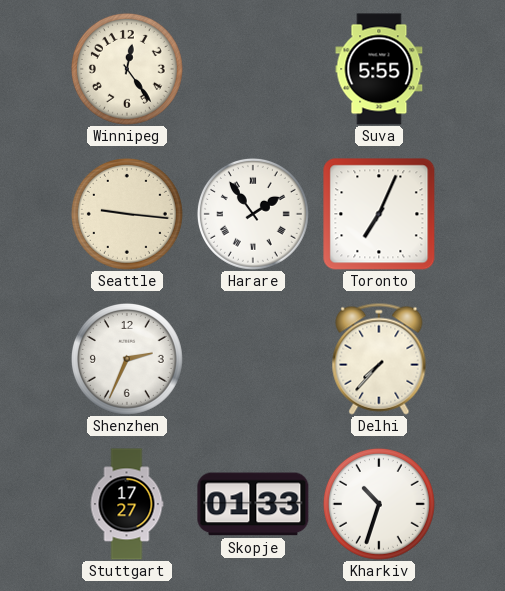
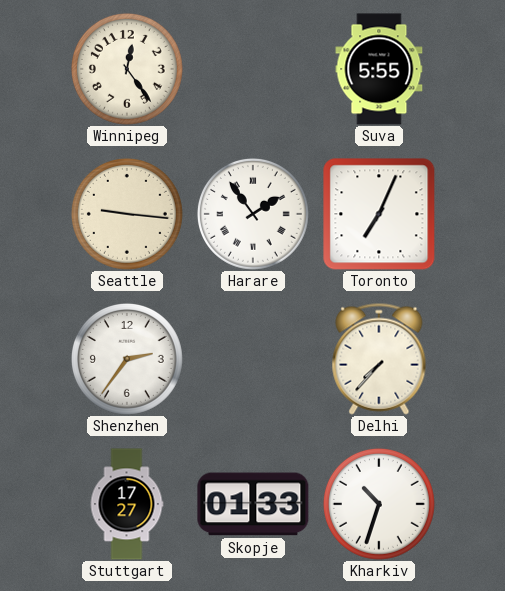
Shenzhen: 2:34 -> 2:36 (127, 359)
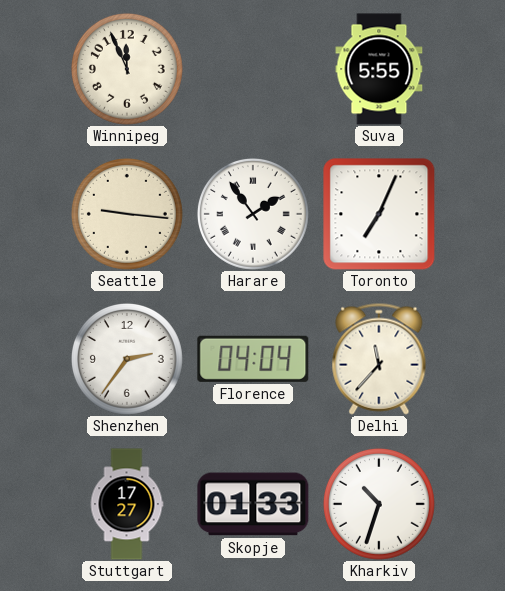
Winnipeg: 12:24 -> 11:56 (127, 69)
Florence: none -> 04:04 (253, 359)
Delhi: 7:37 -> 11:37 (379, 359)
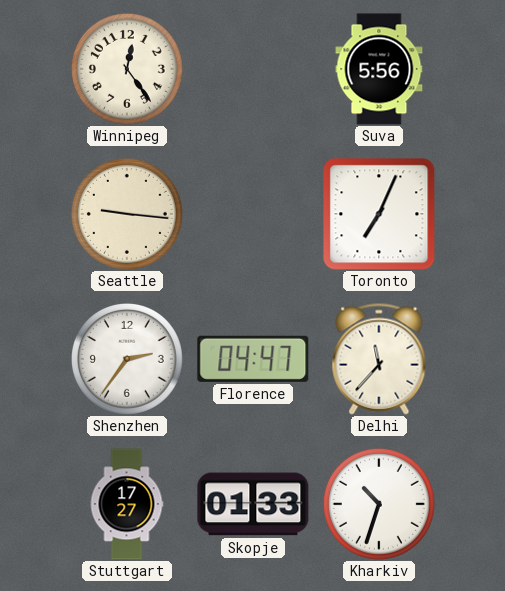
Winnipeg: 11:56 -> 12:24 (127, 69)
Suva: 5:55 -> 5:56 (379, 69)
Harare: 1:54 -> none (253, 214)
Florence: 04:04 -> 04:47 (253, 359)
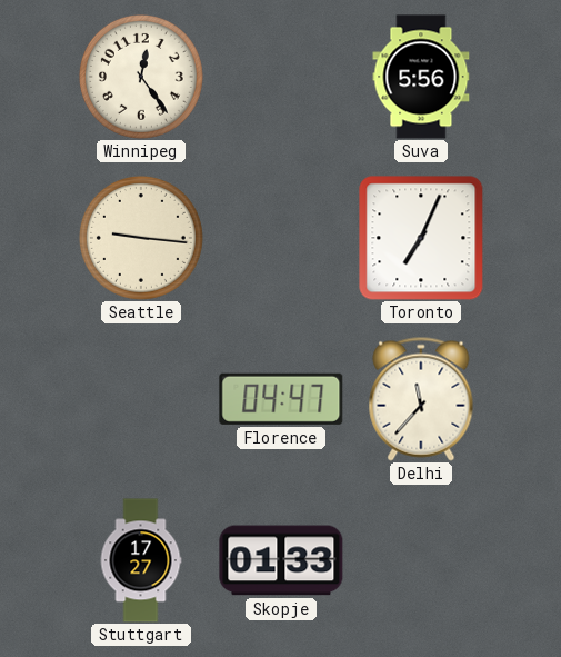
Shenzhen: 2:36 -> none (127, 359)
Kharkiv: 10:33 -> none (379, 504)
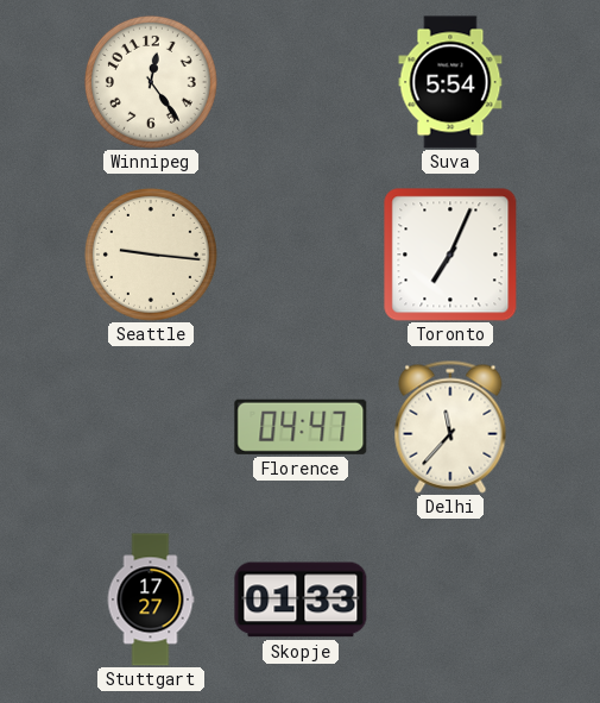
Suva: 5:56 -> 5:54 (450, 82)
